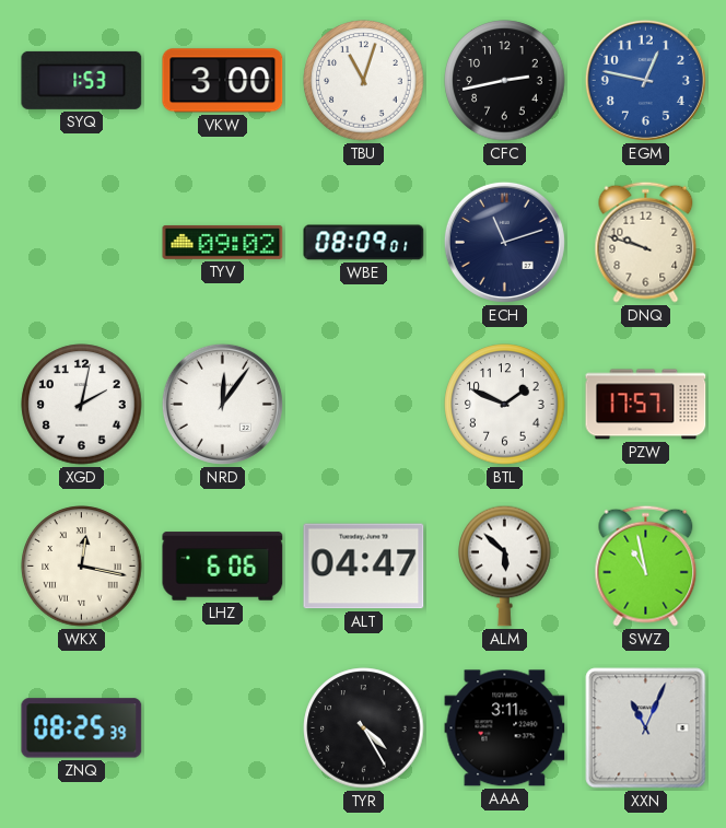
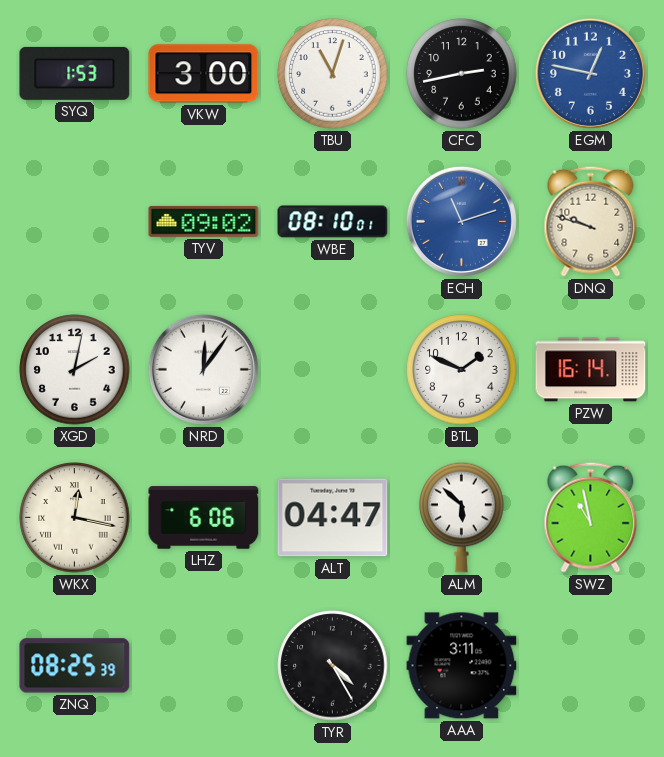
WBE: 08:09 -> 08:10 (333, 222)
ECH dial: navy -> blue (461, 221)
PZW: 17:57 -> 16:14 (591, 370)
XXN: 11:04 -> none (646, 728)
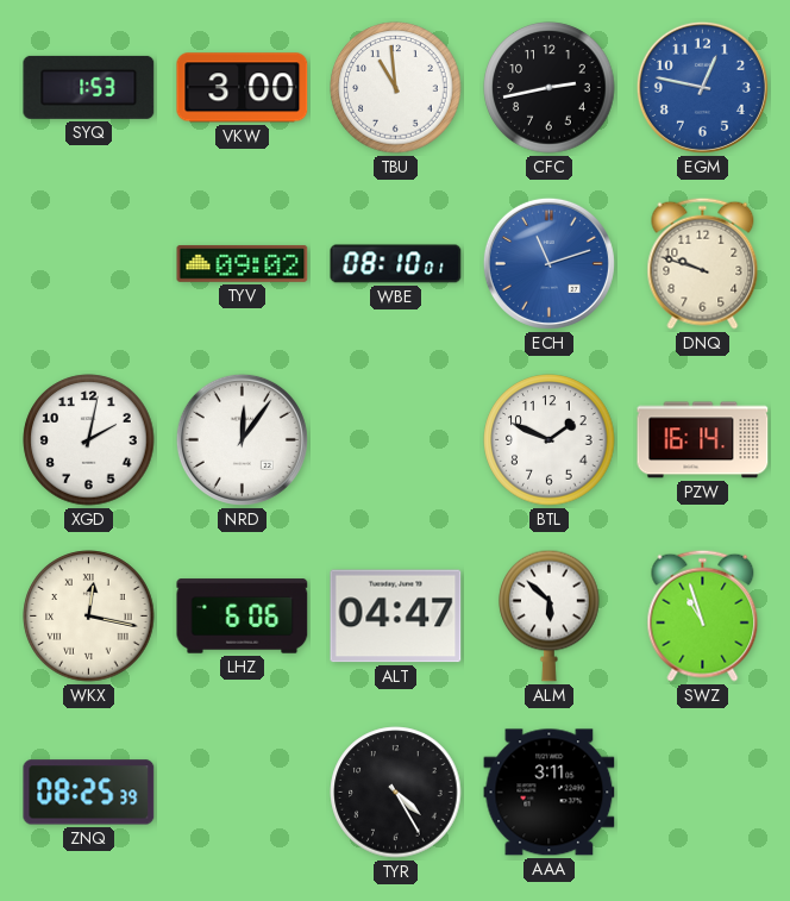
TBU: 11:03 -> 10:59 (396, 88)
SWZ: 10:58 -> 10:57 (703, 615)
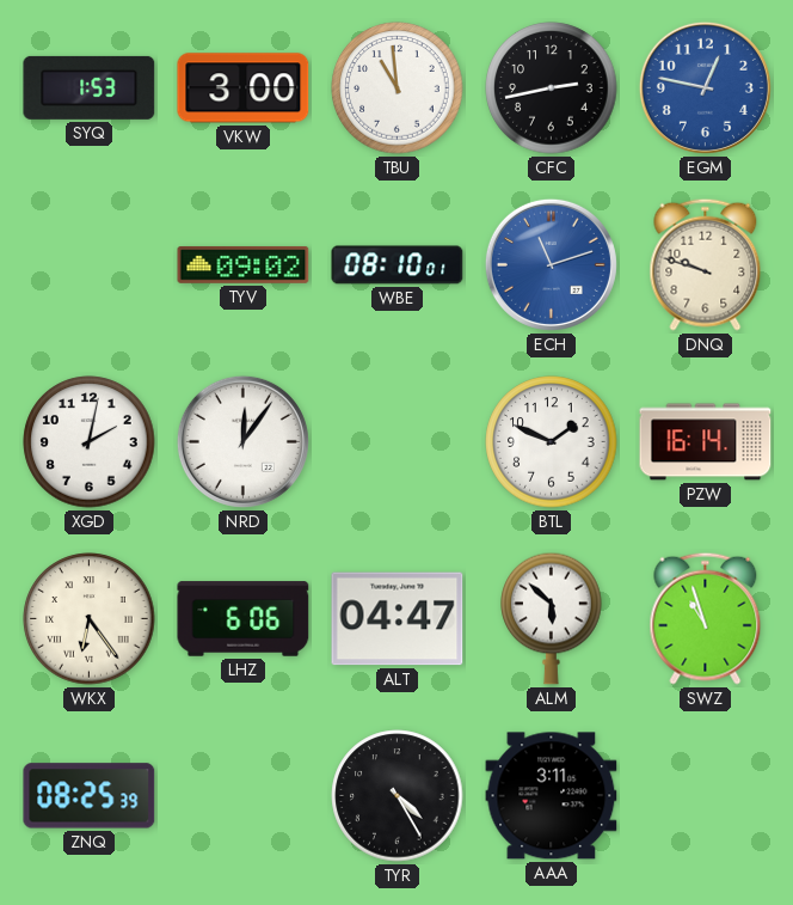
WKX: 12:17 -> 6:24 (90, 619)
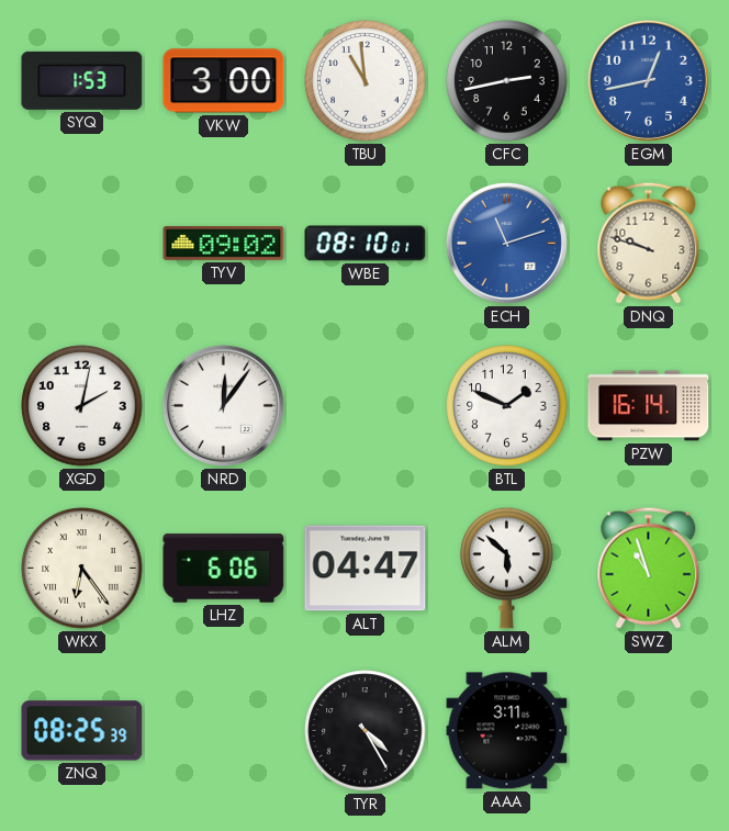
EGM: 12:47 -> 12:43 (648, 80)
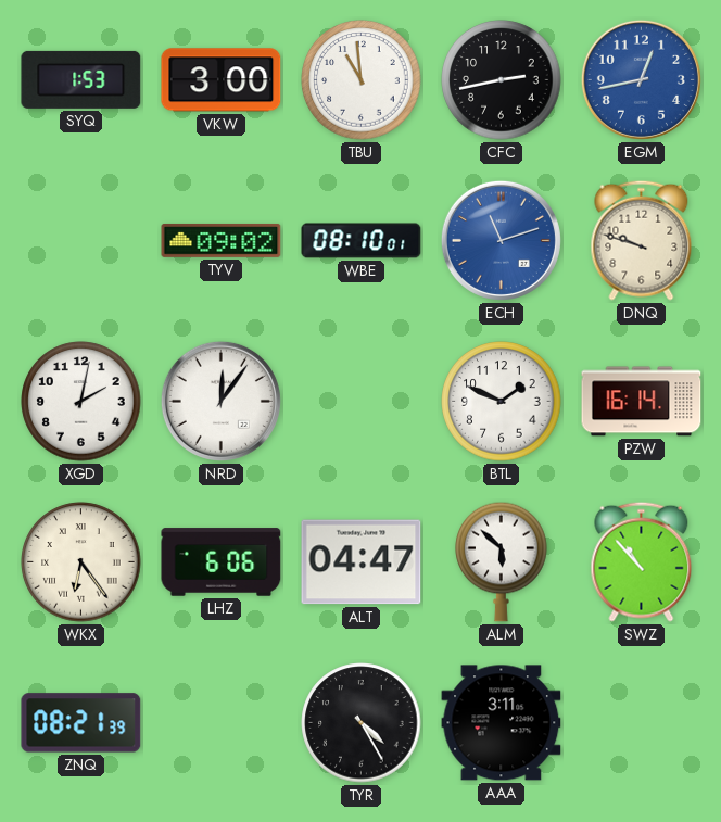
SWZ: 10:57 -> 10:53 (642, 561)
ZNQ: 08:25 -> 08:21 (81, 723)
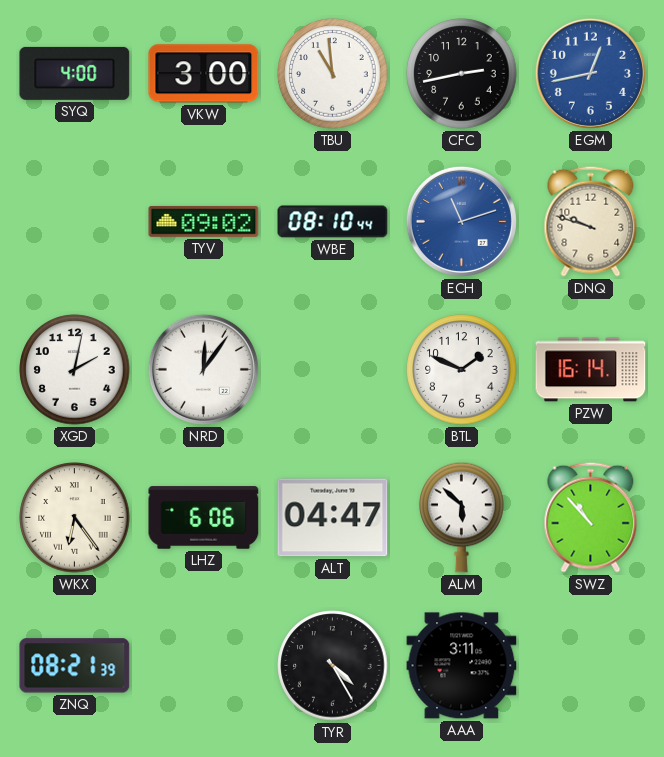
SYQ: 1:53 -> 4:00 (75, 73)
WBE: 08:10:01 -> 08:10:44 (333, 222)
